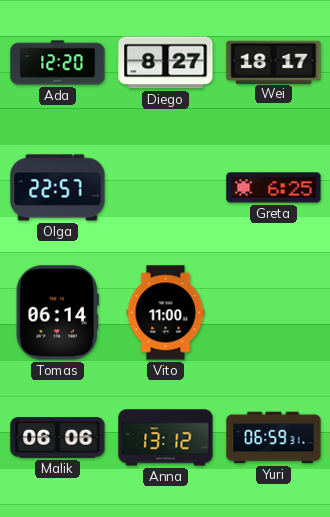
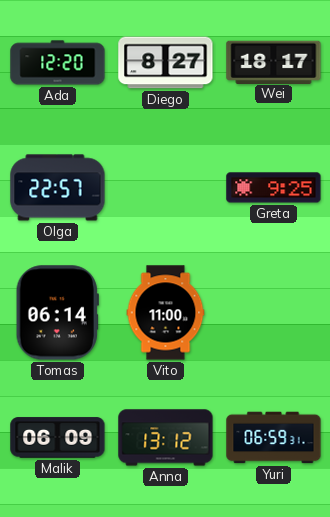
Greta: 6:25 -> 9:25 (274, 188)
Malik: 06:06 -> 06:09 (58, 438)
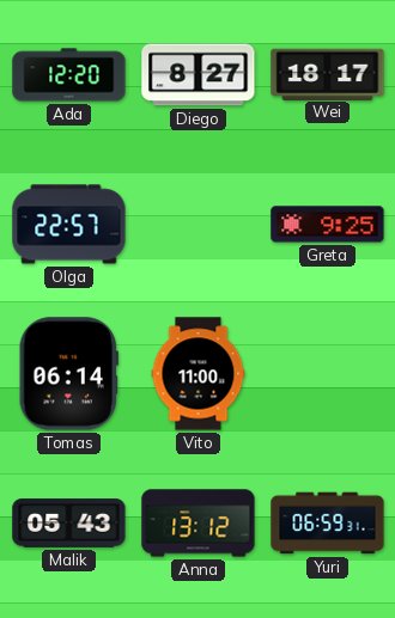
Malik: 06:09 -> 05:43 (69, 524)
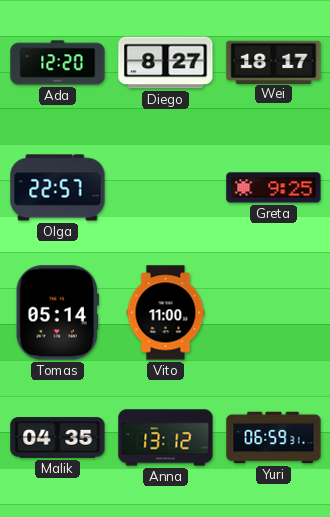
Tomas: 06:14 -> 05:14 (57, 313)
Malik: 05:43 -> 04:35 (58, 438)
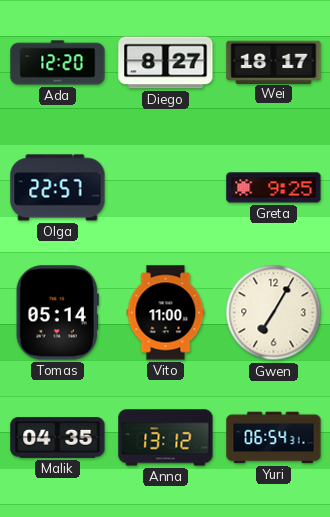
Gwen: none -> 7:05 (274, 313)
Yuri: 06:59 -> 06:54 (274, 438)
